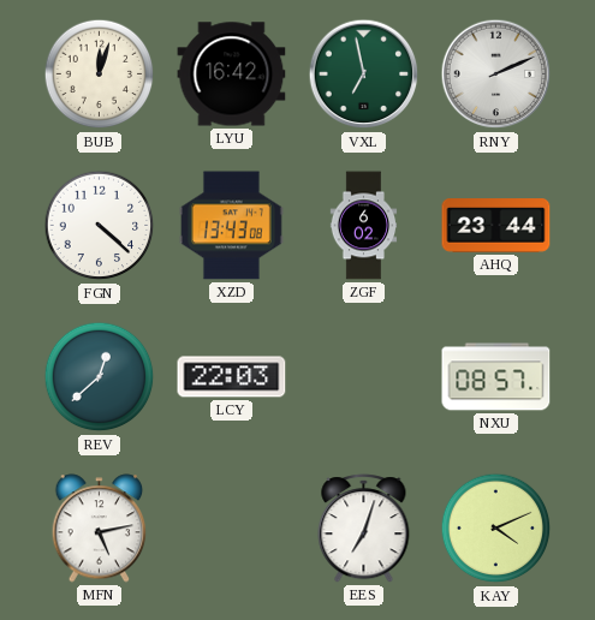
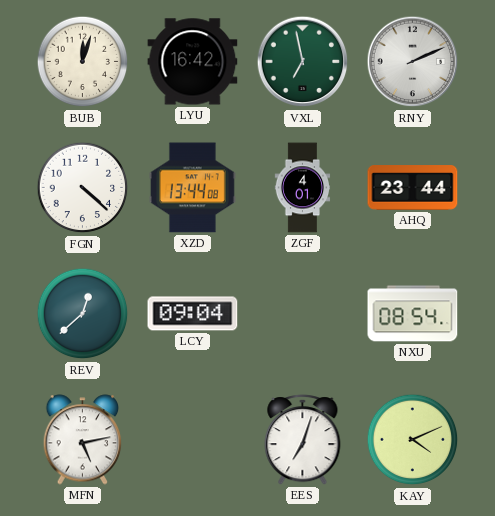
XZD: 13:43 -> 13:44 (192, 188)
ZGF: 6:02 -> 4:01 (303, 188)
LCY: 22:03 -> 09:04 (193, 314)
NXU: 08:57 -> 08:54 (413, 314)
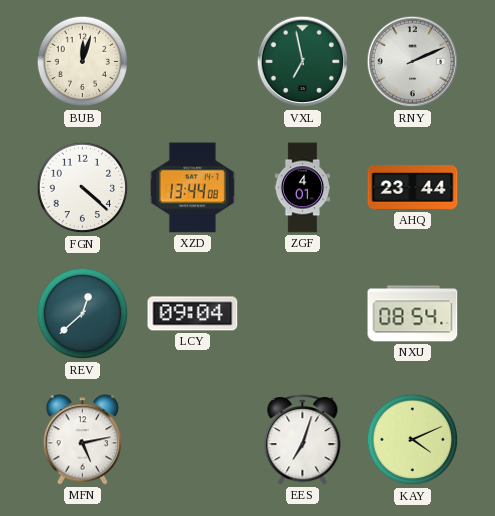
LYU: 16:42 -> none (193, 62)
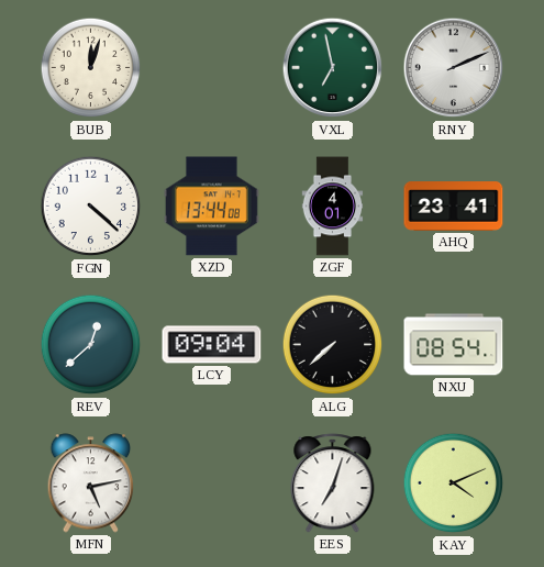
AHQ: 23:44 -> 23:41 (454, 207)
ALG: none -> 7:38 (333, 345)
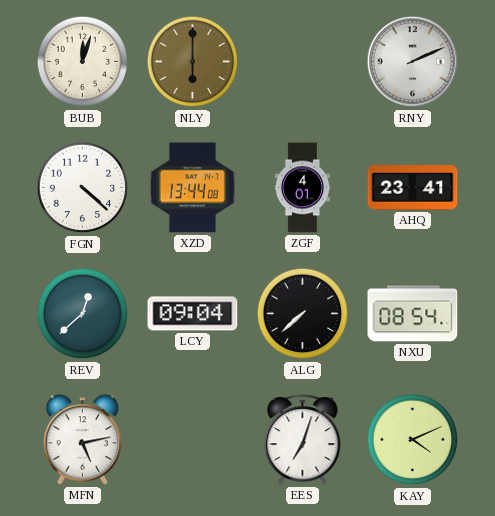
NLY: none -> 6:00 (193, 62)
VXL: 6:58 -> none (333, 68)
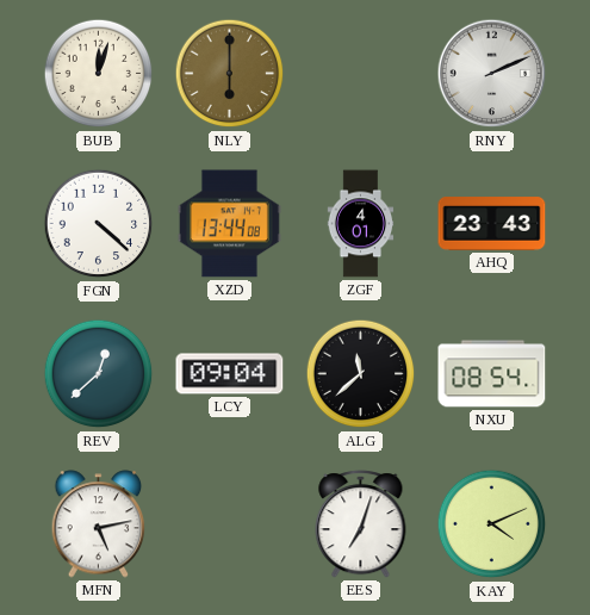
AHQ: 23:41 -> 23:43 (492, 224)
ALG: 7:38 -> 11:38 (361, 374)
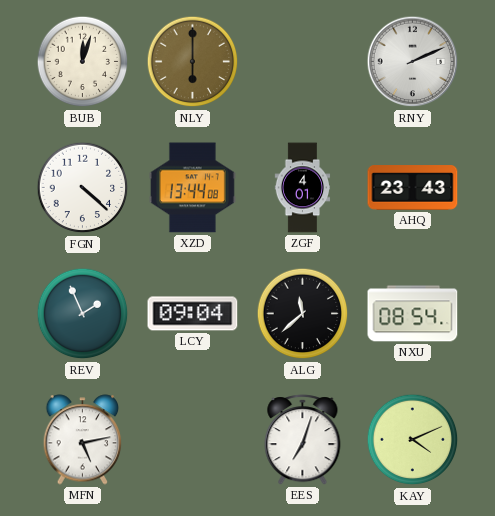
REV: 12:38 -> 1:56 (83, 314)
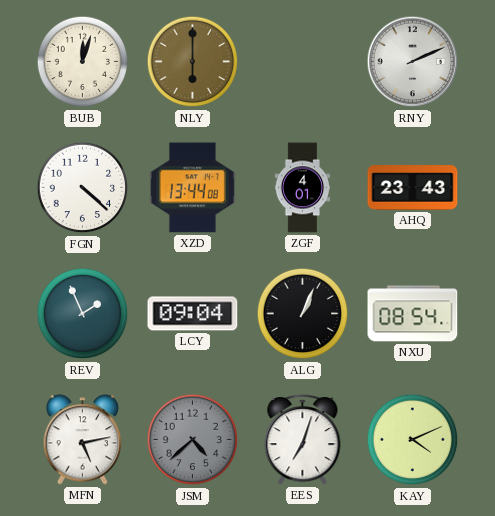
ALG: 11:38 -> 1:04 (303, 314)
JSM: none -> 4:38 (193, 440)
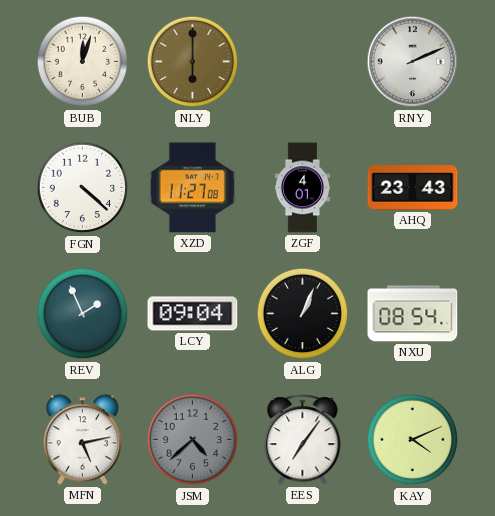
XZD: 13:44 -> 11:27 (192, 188)
EES: 7:03 -> 7:06 (303, 440)
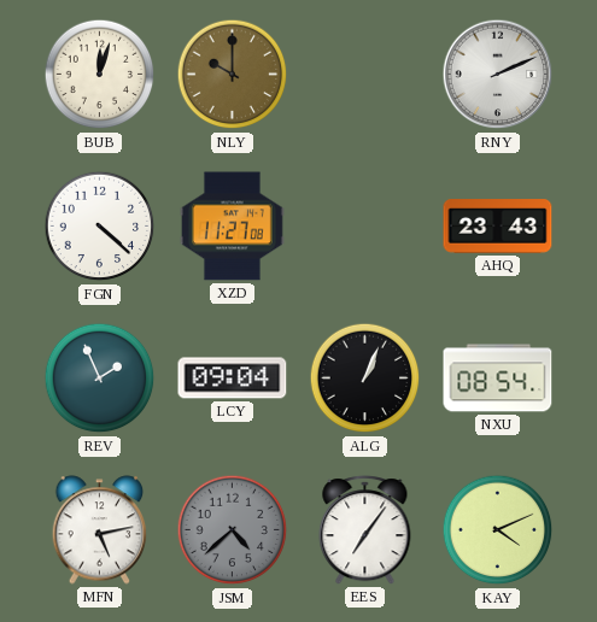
NLY: 6:00 -> 10:00 (233, 75)
ZGF: 4:01 -> none (303, 188)
